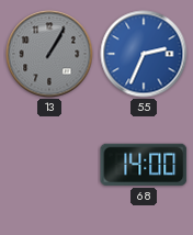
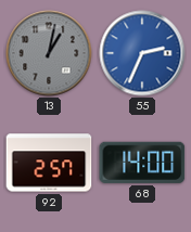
13: 1:05 -> 1:02 (49, 53)
92: none -> 2:57 (49, 163)
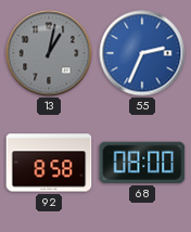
92: 2:57 -> 8:58 (49, 163)
68: 14:00 -> 08:00 (142, 163)
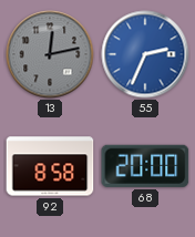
13: 1:02 -> 12:13 (50, 54)
68: 08:00 -> 20:00 (145, 166)
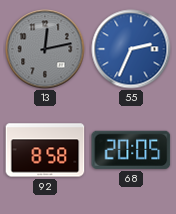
68: 20:00 -> 20:05 (131, 150)
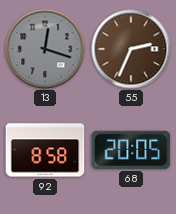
13: 12:13 -> 12:18 (45, 49)
55 dial: blue -> brown (131, 49)
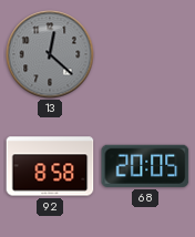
13: 12:18 -> 12:22 (50, 54)
55: 2:34 -> none (131, 49)
